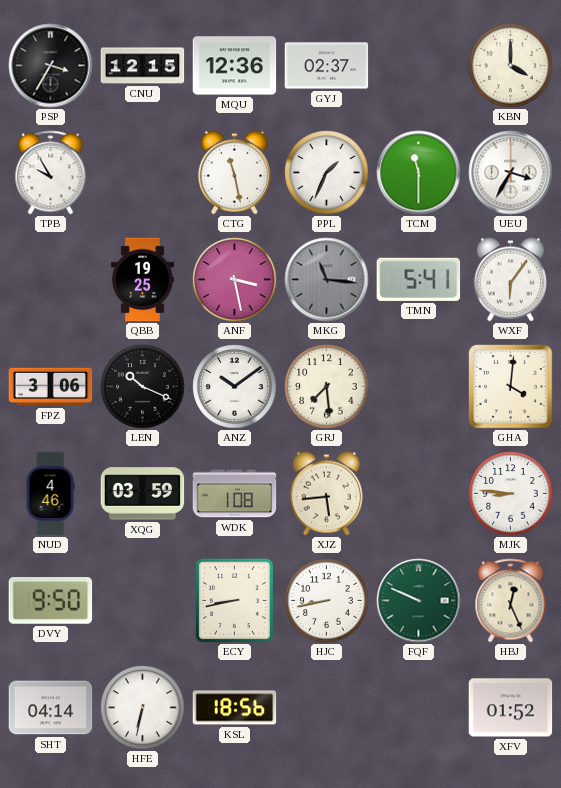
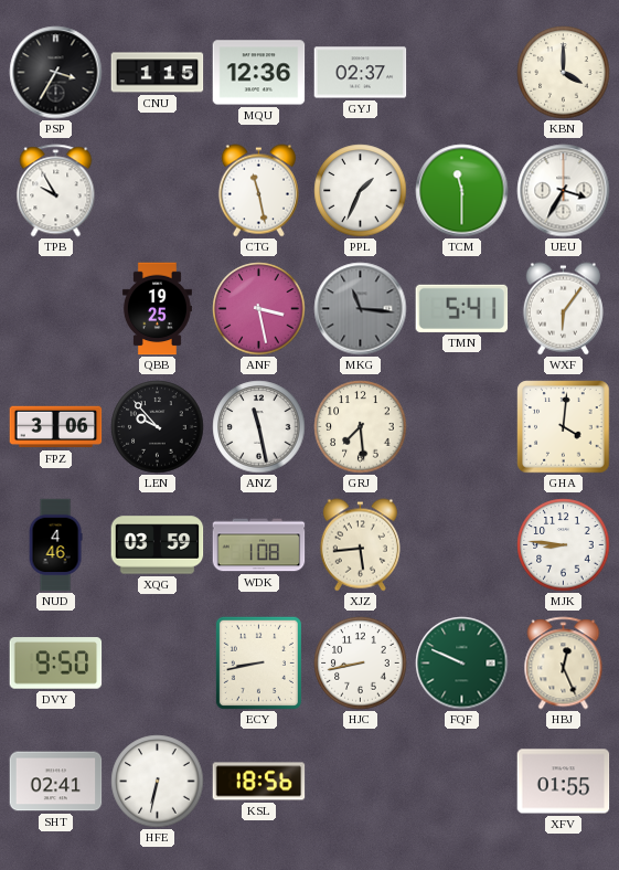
CNU: 12:15 -> 1:15 (158, 73)
LEN: 10:19 -> 9:53 (158, 427)
ANZ: 10:09 -> 11:28 (259, 427)
SHT: 04:14 -> 02:41 (56, 782)
XFV: 01:52 -> 01:55 (564, 782)
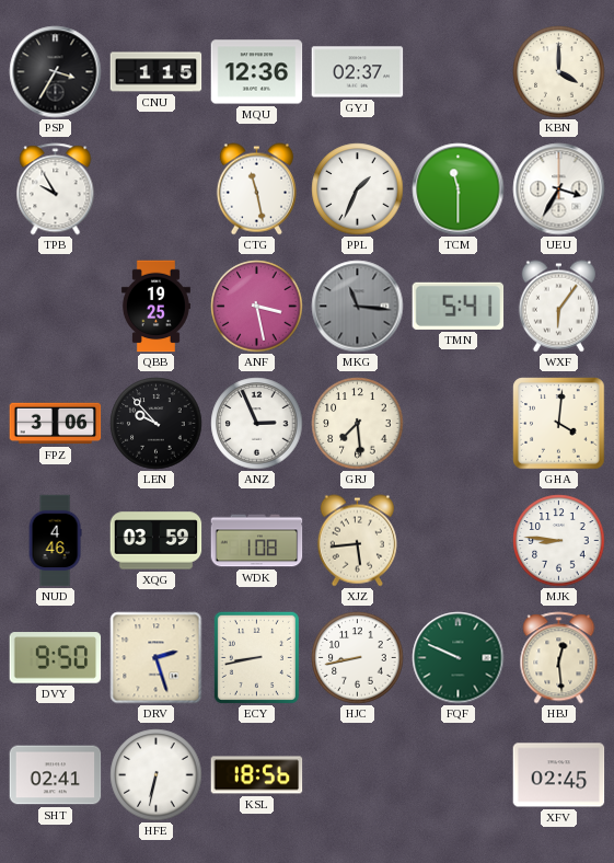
ANZ: 11:28 -> 2:56 (257, 424)
DRV: none -> 2:27 (157, 658)
HBJ: 12:26 -> 12:29 (559, 658)
XFV: 01:55 -> 02:45 (559, 775)
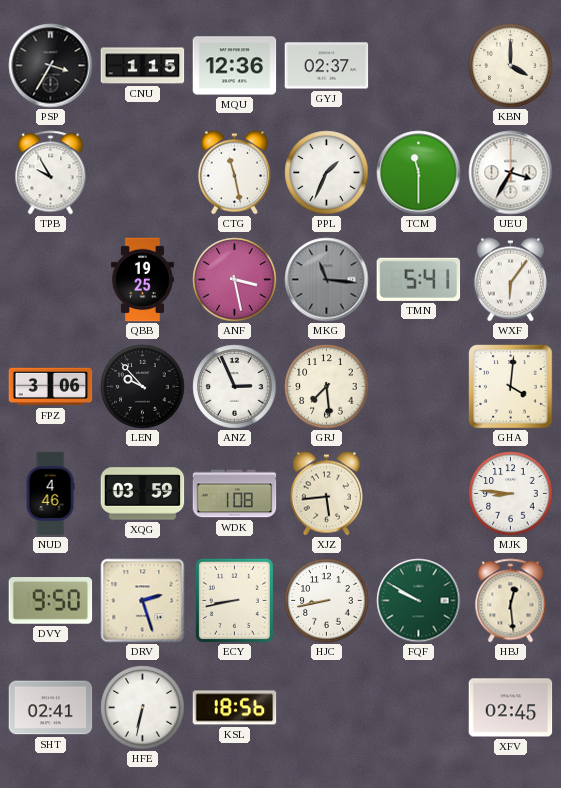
FQF: 9:49 -> 9:50 (419, 601)
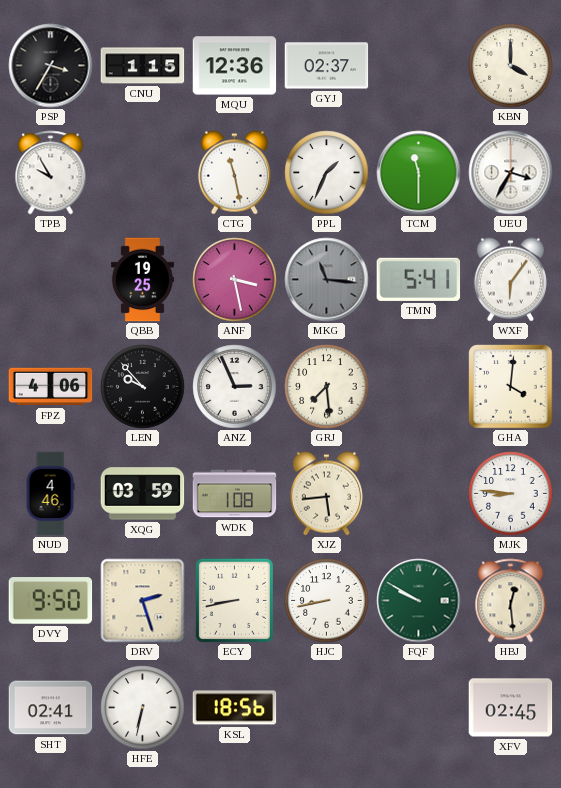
FPZ: 3:06 -> 4:06 (51, 387)
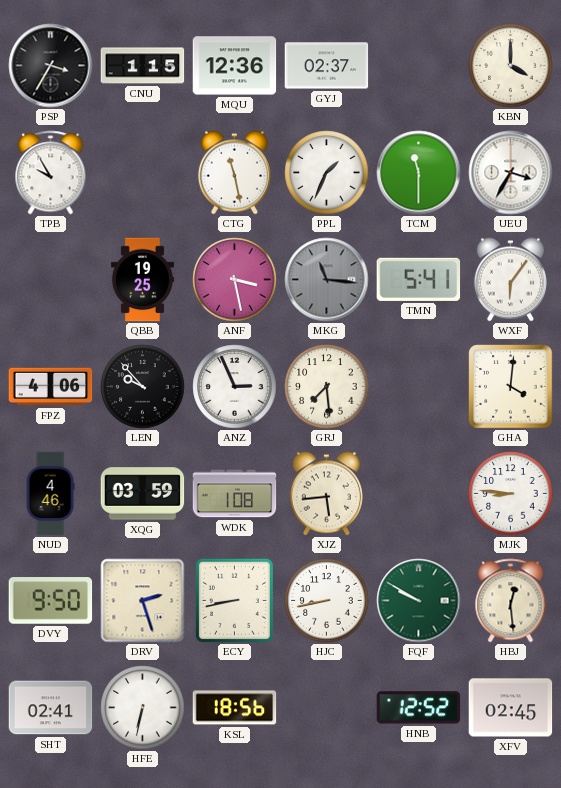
HNB: none -> 12:52 (419, 708)
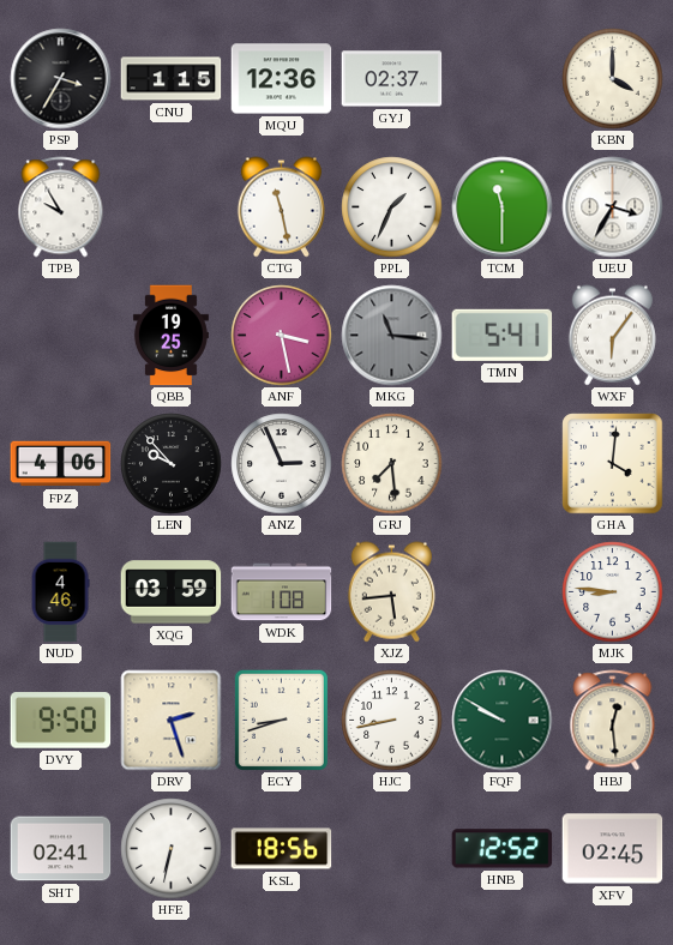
ECY: 8:43 -> 8:42 (281, 720)
